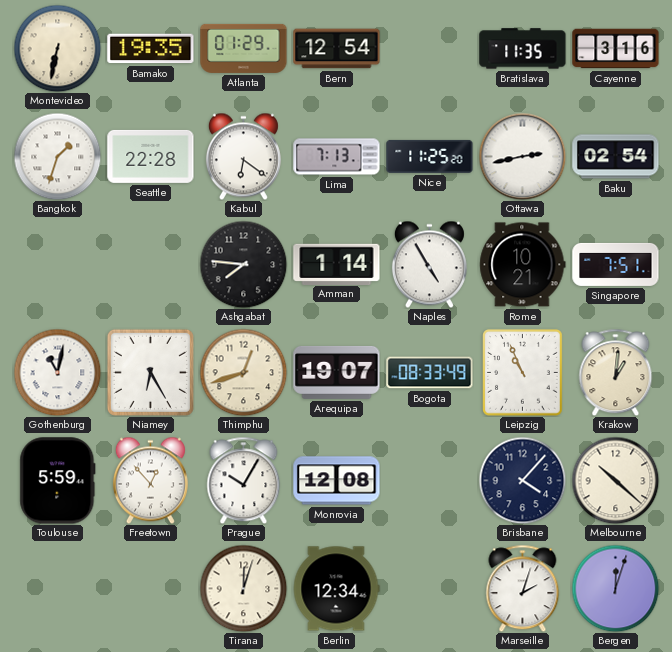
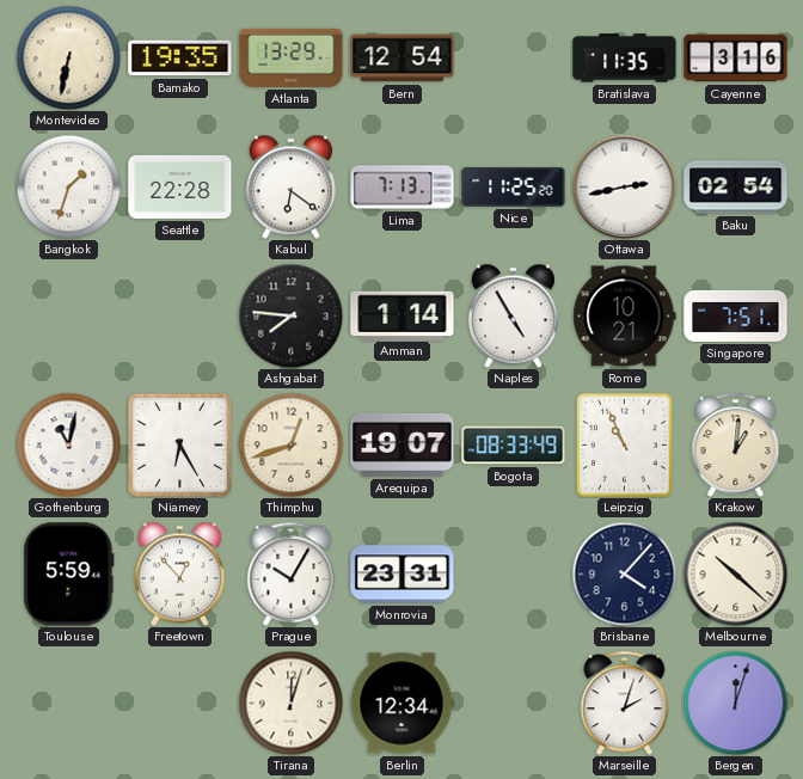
Atlanta: 01:29 -> 13:29 (292, 57)
Monrovia: 12:08 -> 23:31 (403, 575)
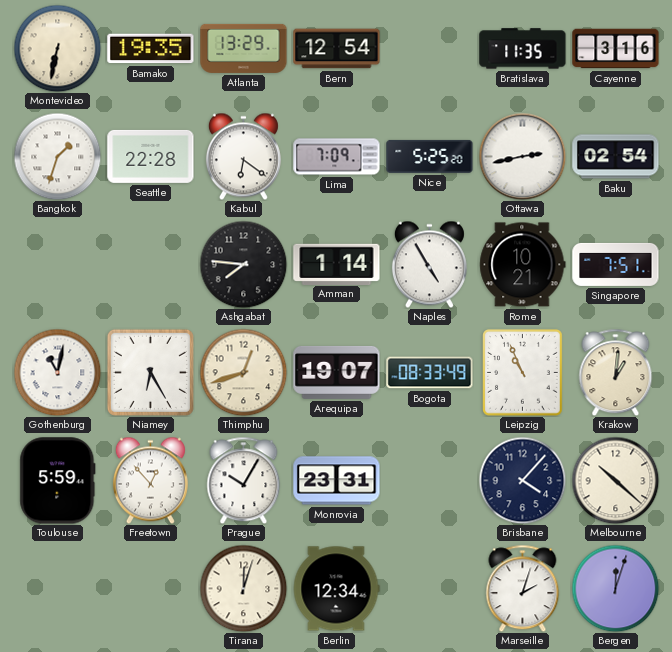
Lima: 7:13 -> 7:09 (337, 157)
Nice: 11:25 -> 5:25 (430, 156)
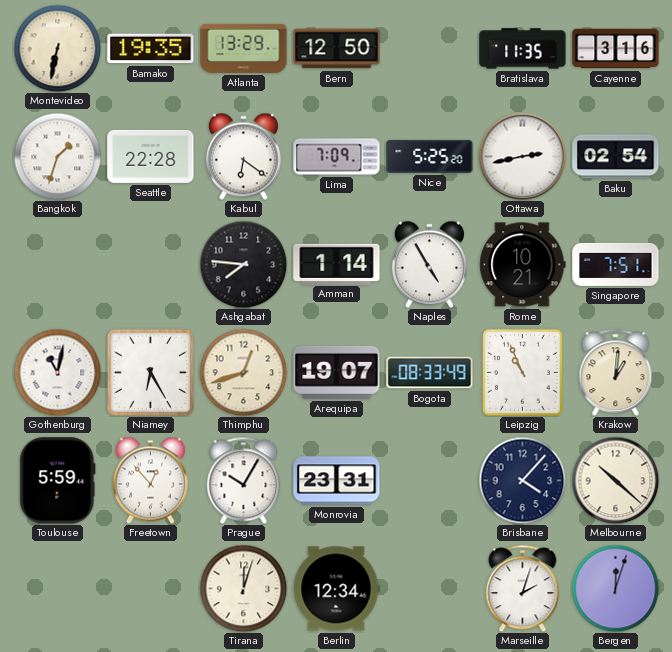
Bern: 12:54 -> 12:50 (337, 49)
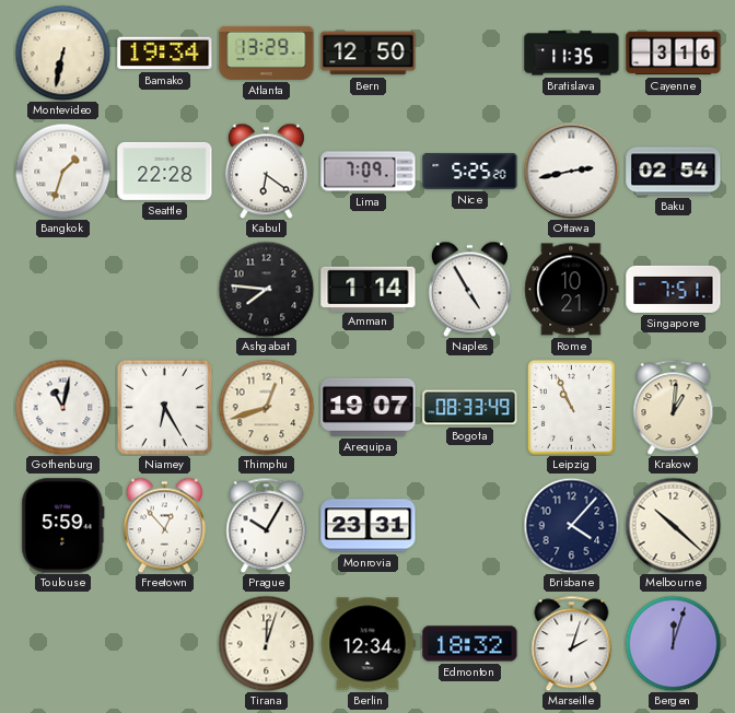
Bamako: 19:35 -> 19:34 (165, 54)
Edmonton: none -> 18:32 (470, 644)
